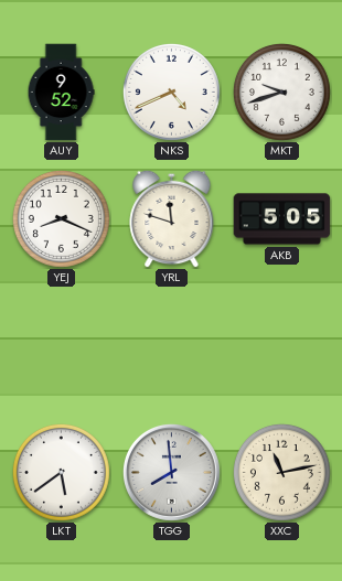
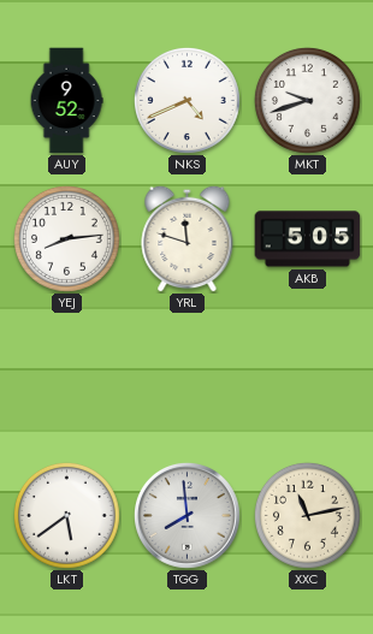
YEJ: 8:19 -> 8:14 (66, 238)
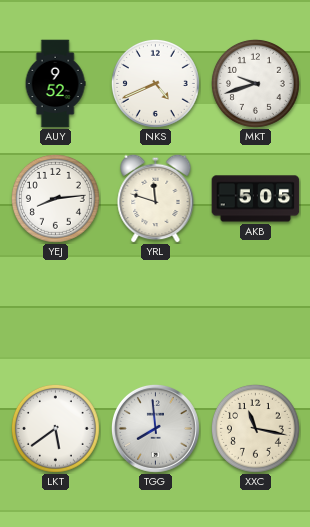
XXC: 11:13 -> 11:17 (255, 428)
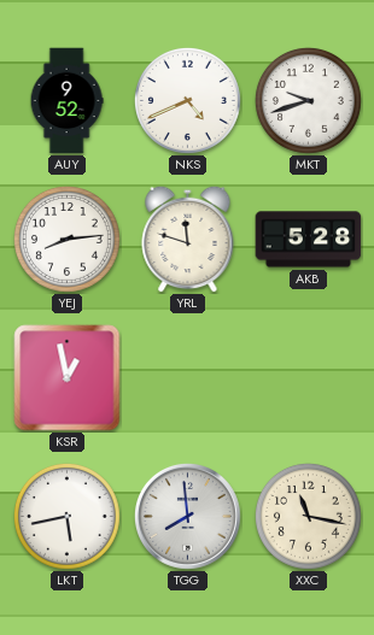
AKB: 5:05 -> 5:28 (309, 240)
KSR: none -> 12:58 (68, 378)
LKT: 5:39 -> 5:43 (66, 516)
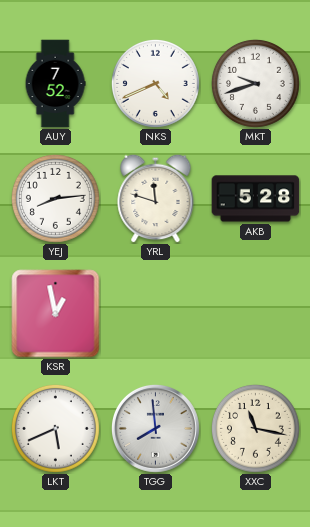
AUY: 9:52 -> 7:52 (55, 84)
LKT: 5:43 -> 5:41 (55, 428)
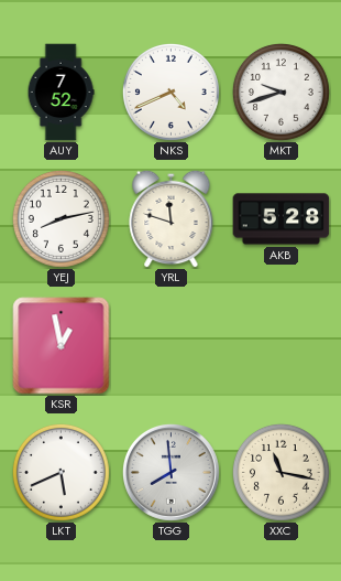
YEJ: 8:14 -> 8:13 (61, 218)
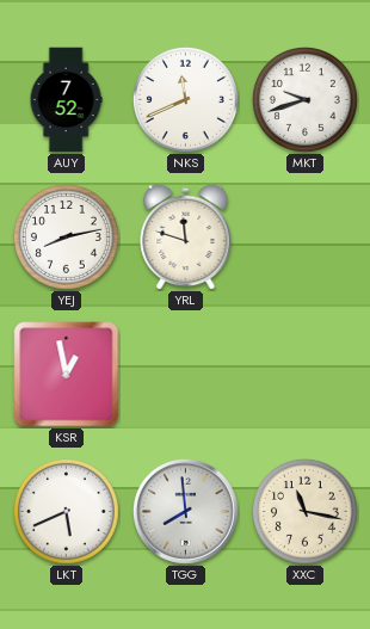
NKS: 4:41 -> 11:41 (185, 99)
AKB: 5:28 -> none (282, 219)
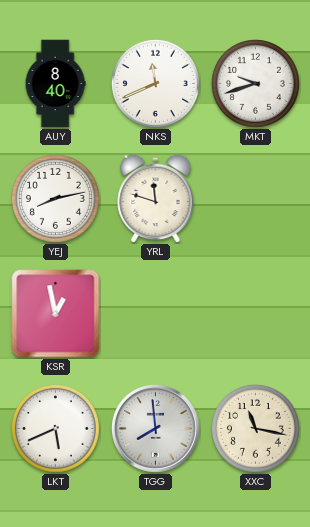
AUY: 7:52 -> 8:40 (55, 84)
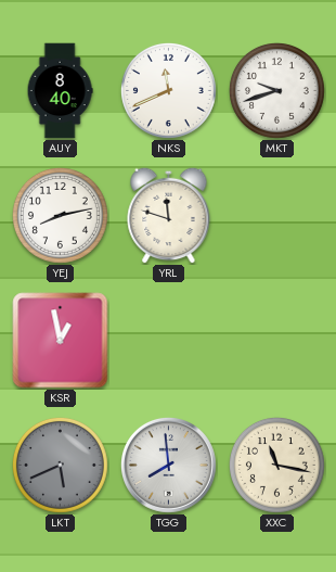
LKT dial: white -> grey (60, 465)
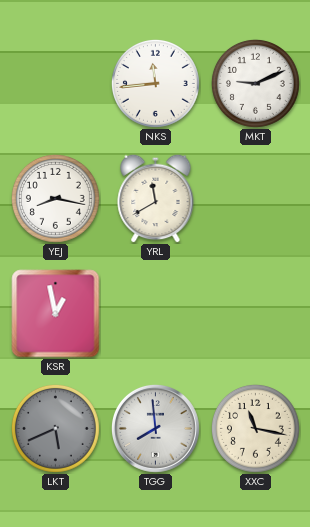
AUY: 8:40 -> none (60, 91)
NKS: 11:41 -> 11:44 (155, 83)
MKT: 9:42 -> 9:11 (255, 83)
YEJ: 8:13 -> 8:17 (55, 198)
YRL: 11:48 -> 11:40 (156, 198)
